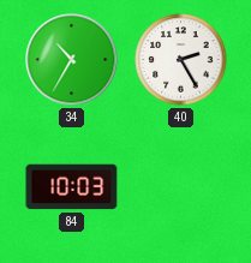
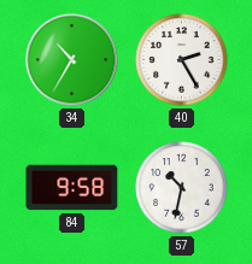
84: 10:03 -> 9:58 (72, 188)
57: none -> 10:32 (182, 188)
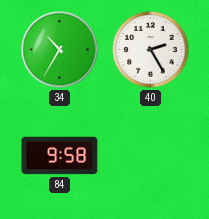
57: 10:32 -> none (182, 188)
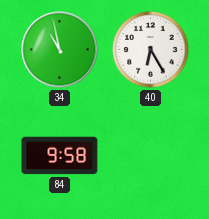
34: 10:35 -> 10:58 (60, 50)
40: 2:25 -> 6:25 (151, 50)
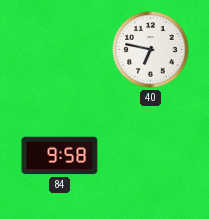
34: 10:58 -> none (60, 50)
40: 6:25 -> 6:47 (151, 50)
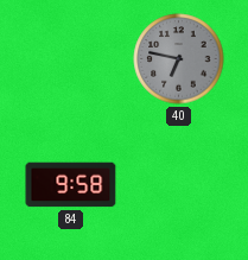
40 dial: white -> grey (179, 59)
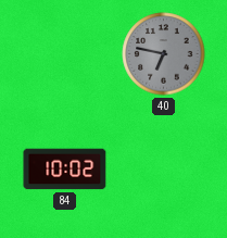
84: 9:58 -> 10:02 (65, 170)
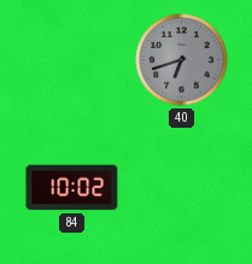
40: 6:47 -> 6:42 (182, 60)
